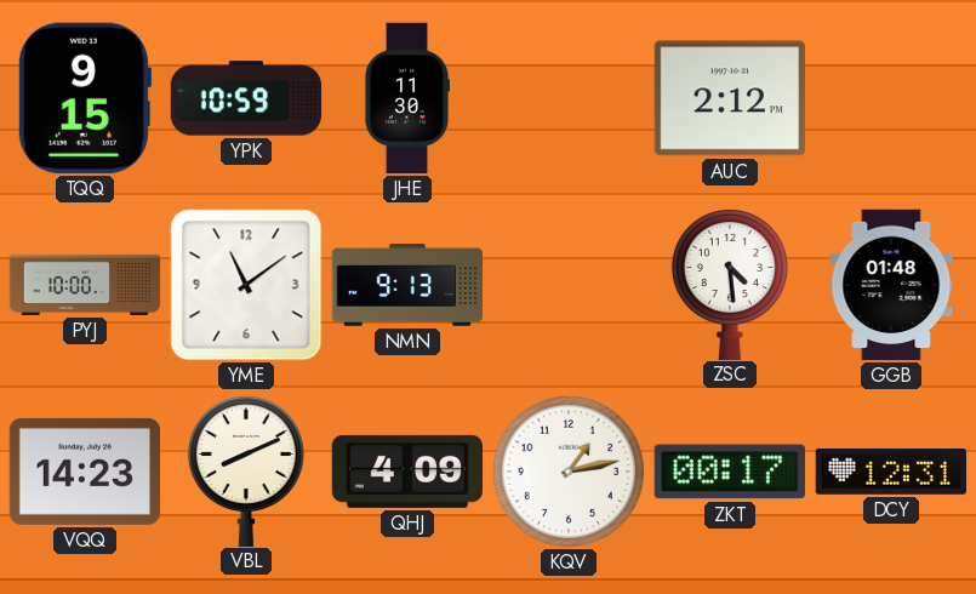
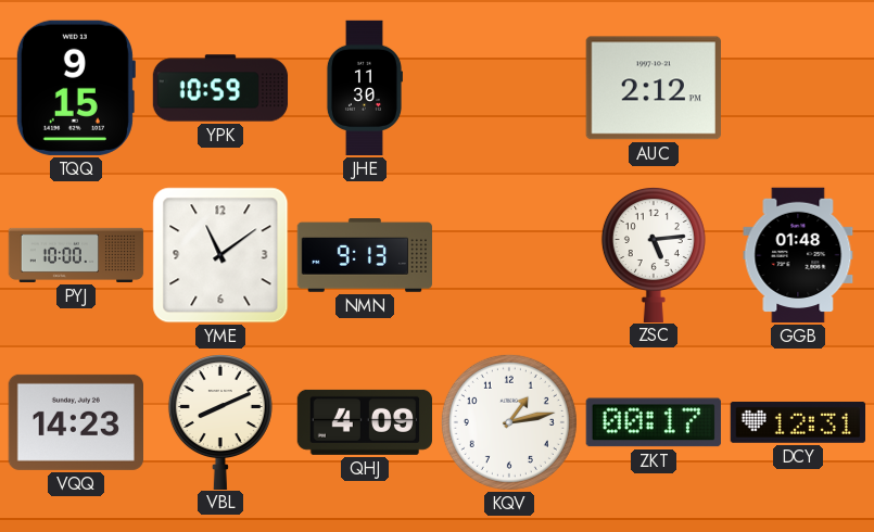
ZSC: 4:29 -> 5:14 (654, 255)
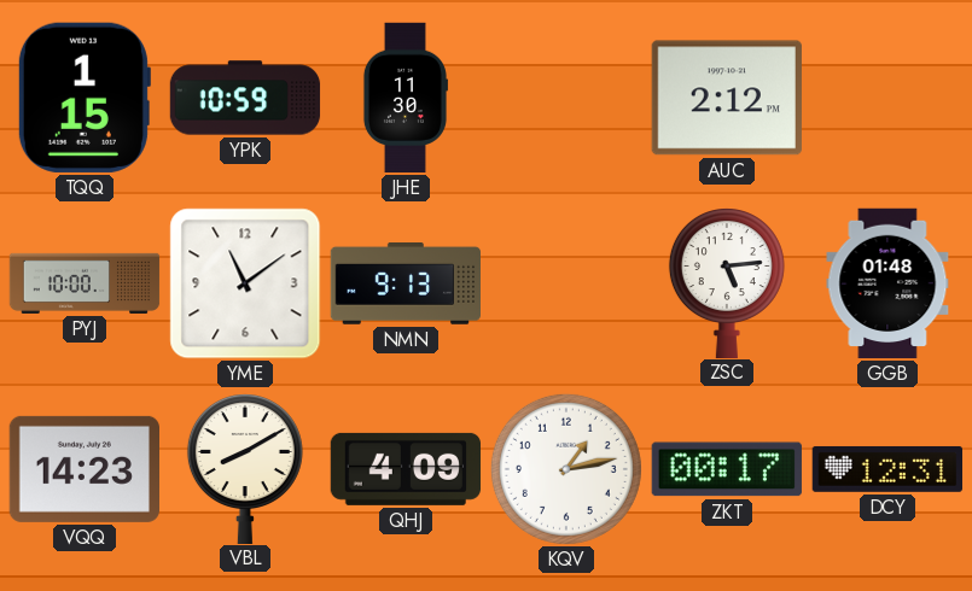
TQQ: 9:15 -> 1:15 (83, 98)
VBL: 8:11 -> 8:10 (245, 469)
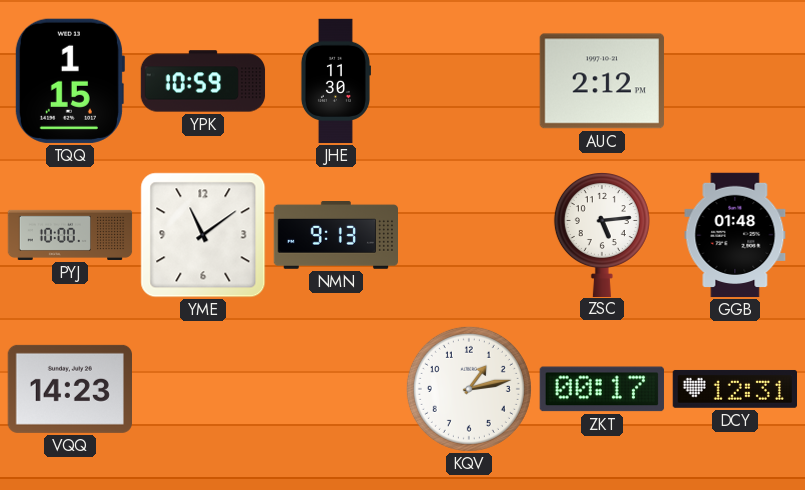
VBL: 8:10 -> none (245, 469)
QHJ: 4:09 -> none (404, 469)
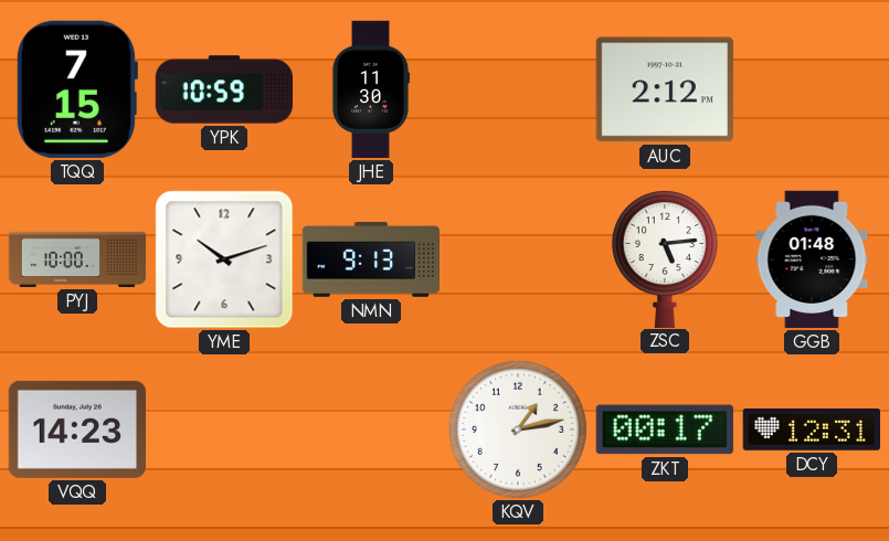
TQQ: 1:15 -> 7:15 (76, 89)
YME: 11:09 -> 10:12 (224, 259)
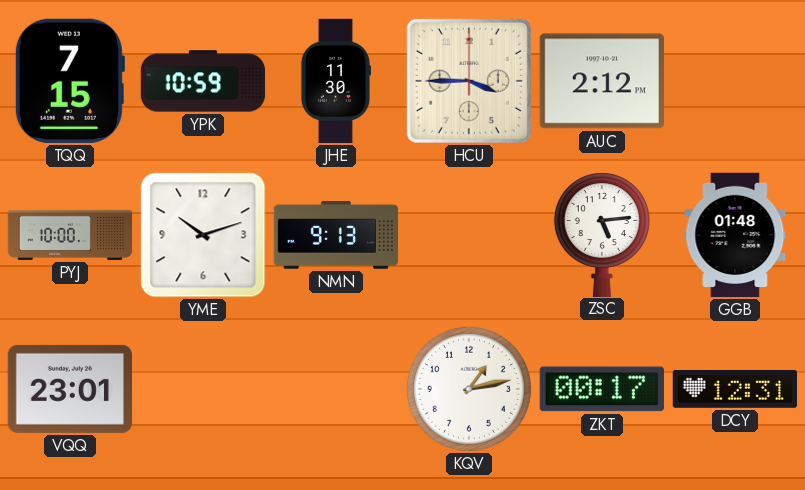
HCU: none -> 3:45 (469, 81)
VQQ: 14:23 -> 23:01 (69, 389)
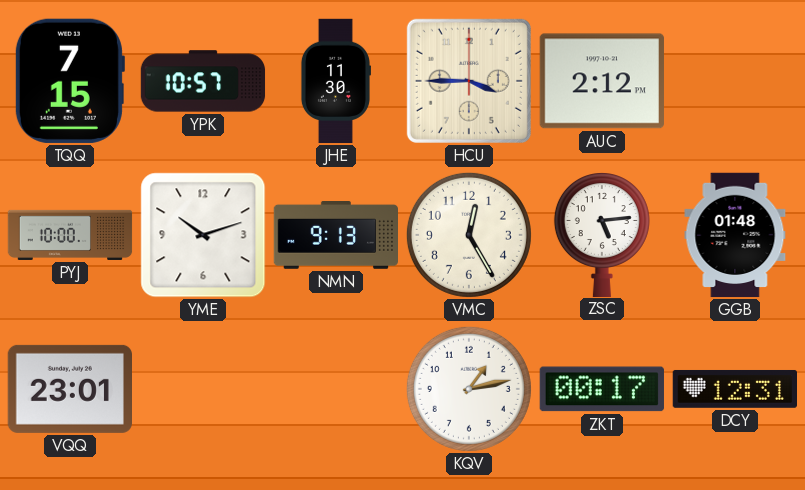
YPK: 10:59 -> 10:57 (203, 81)
VMC: none -> 12:25 (469, 235)
